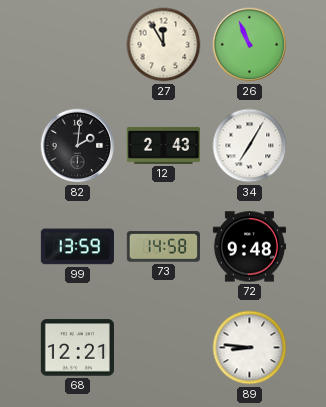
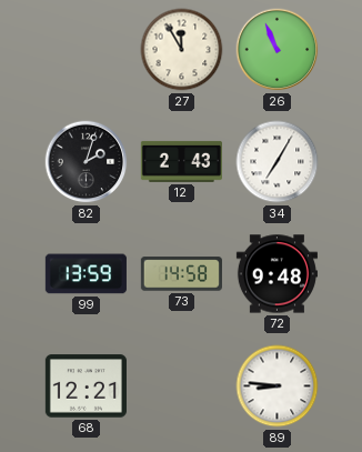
82: 2:01 -> 2:03 (87, 162)
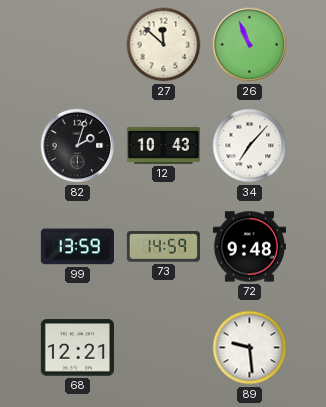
27: 11:55 -> 11:52 (164, 45)
12: 2:43 -> 10:43 (163, 145)
34: 7:05 -> 7:07 (250, 146)
73: 14:58 -> 14:59 (163, 247)
89: 8:46 -> 9:29 (250, 348)
